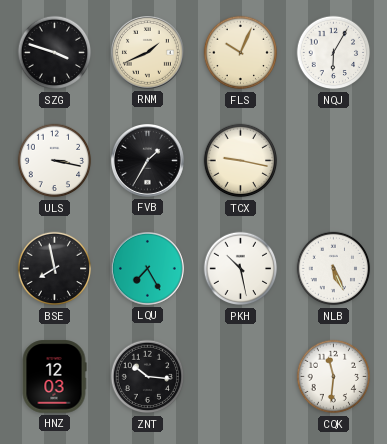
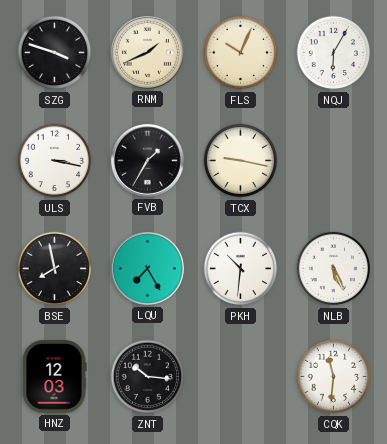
PKH: 10:28 -> 10:31 (241, 269)
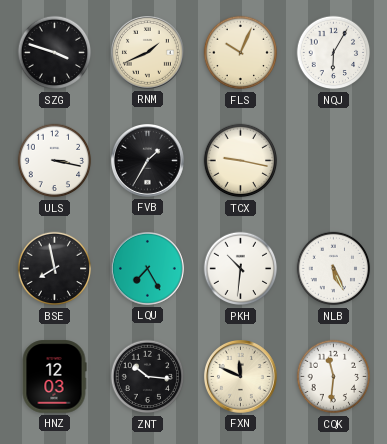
FXN: none -> 11:49 (241, 377)
